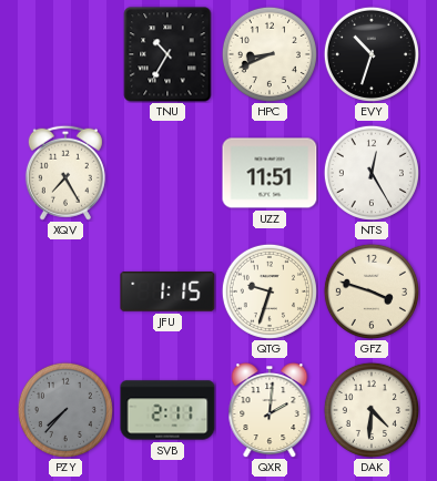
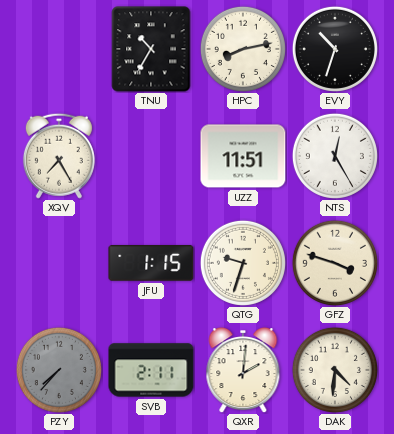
HPC: 8:41 -> 8:13 (243, 49)
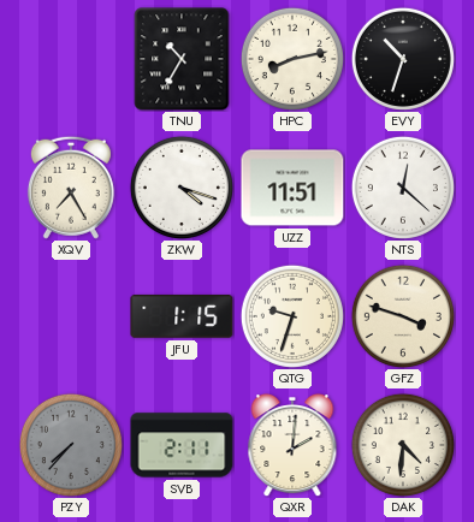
ZKW: none -> 4:18 (182, 188)
NTS: 12:25 -> 12:22 (403, 188)
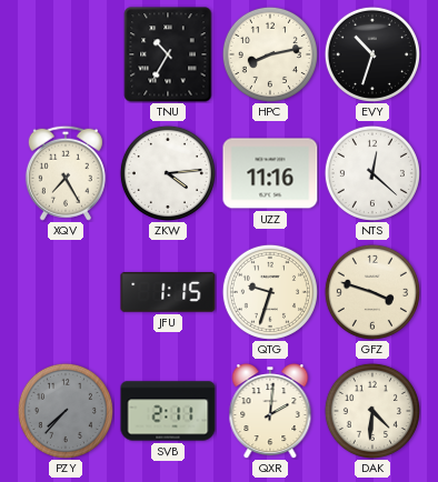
ZKW: 4:18 -> 4:14 (168, 173)
UZZ: 11:51 -> 11:16 (270, 173)
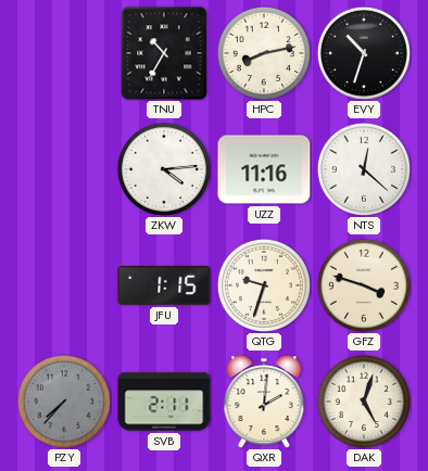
XQV: 7:25 -> none (66, 173)
DAK: 4:31 -> 5:03 (364, 402)
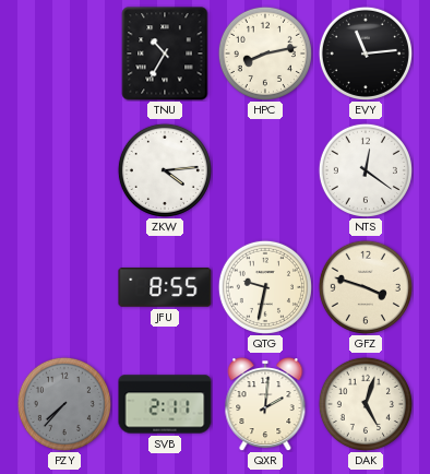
EVY: 10:33 -> 11:14 (366, 54)
UZZ: 11:16 -> none (264, 169)
NTS: 12:22 -> 12:21 (366, 170)
JFU: 1:15 -> 8:55 (165, 287)
QTG: 9:33 -> 9:32 (265, 287)
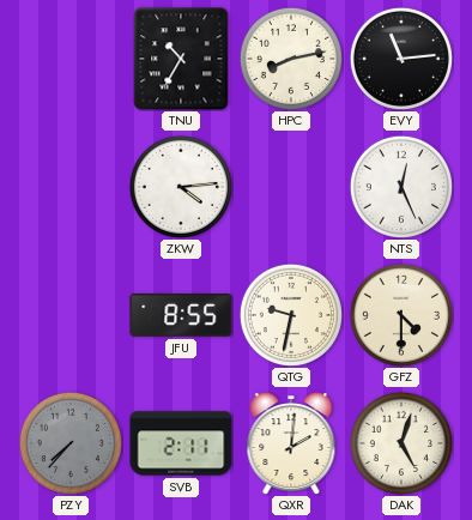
NTS: 12:21 -> 12:26 (401, 187)
GFZ: 3:48 -> 4:30 (401, 315)
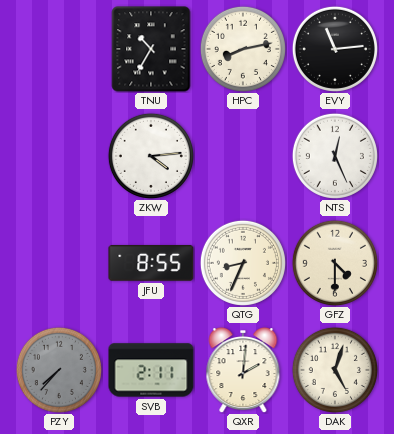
QTG: 9:32 -> 8:34 (243, 263)
